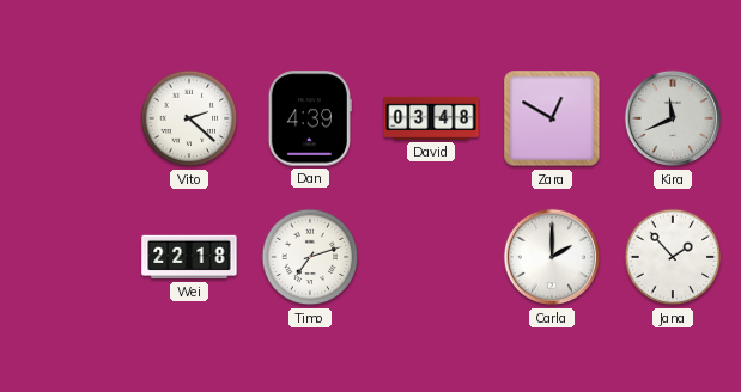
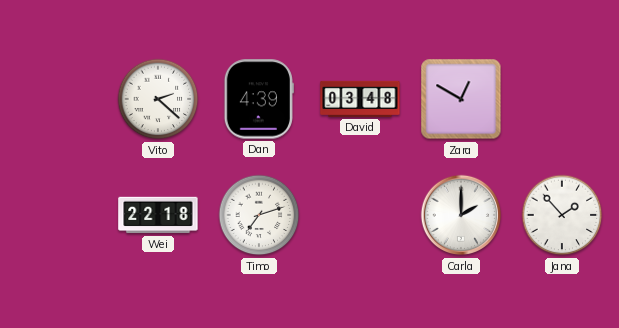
Kira: 11:41 -> none (673, 118)
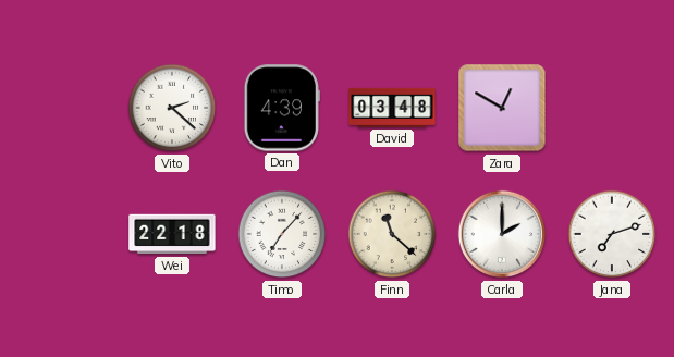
Timo: 7:12 -> 7:07 (282, 234)
Finn: none -> 11:22 (392, 234)
Jana: 1:53 -> 7:12 (612, 234)
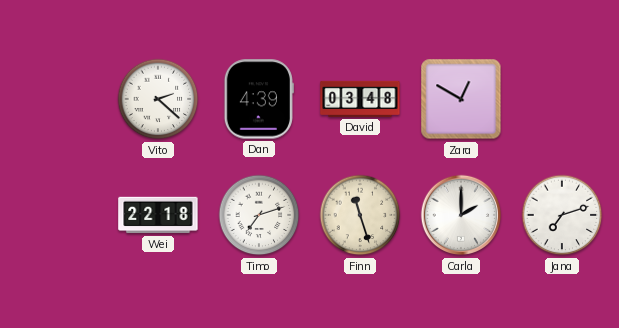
Timo: 7:07 -> 7:12 (259, 215)
Finn: 11:22 -> 11:27 (360, 215)
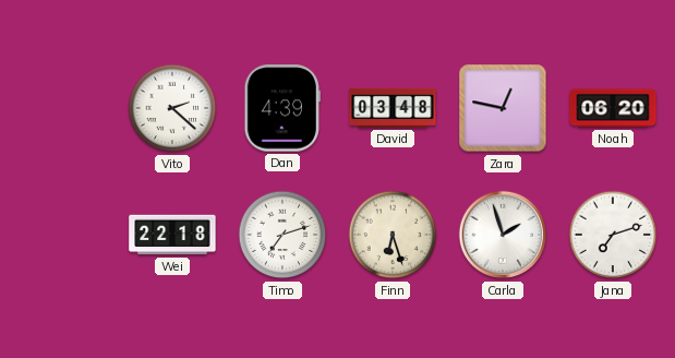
Zara: 12:50 -> 12:47 (503, 108)
Noah: none -> 06:20 (613, 108)
Finn: 11:27 -> 6:27 (393, 235)
Carla: 2:00 -> 1:57 (503, 235)
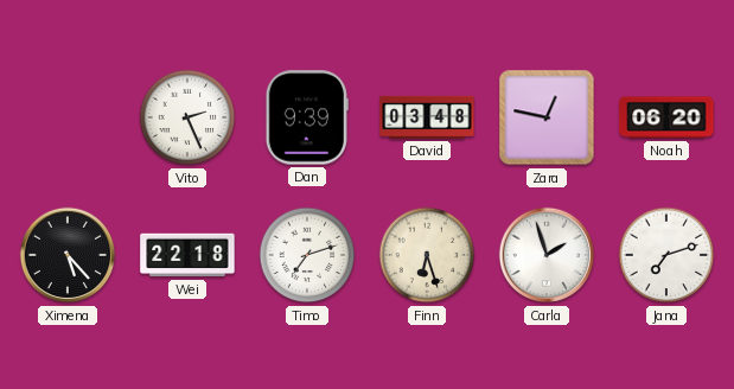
Vito: 2:22 -> 2:26 (187, 117)
Dan: 4:39 -> 9:39 (307, 117)
Ximena: none -> 5:23 (68, 255)
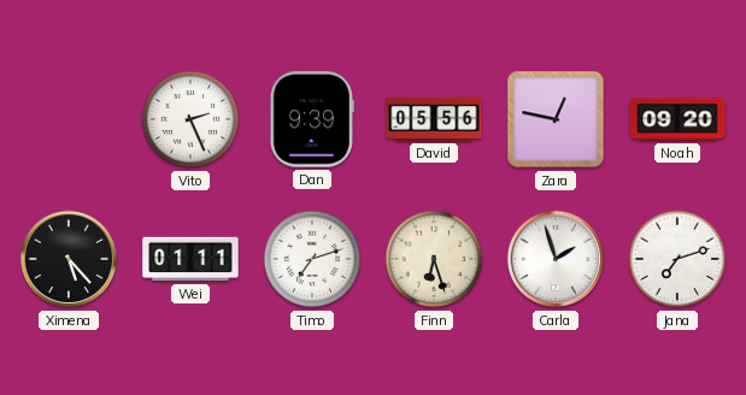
David: 03:48 -> 05:56 (434, 119)
Noah: 06:20 -> 09:20 (677, 119)
Wei: 22:18 -> 01:11 (190, 259)
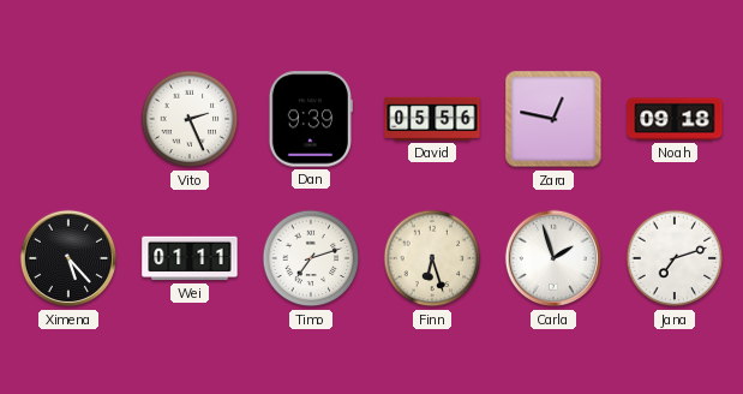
Noah: 09:20 -> 09:18 (675, 119)
